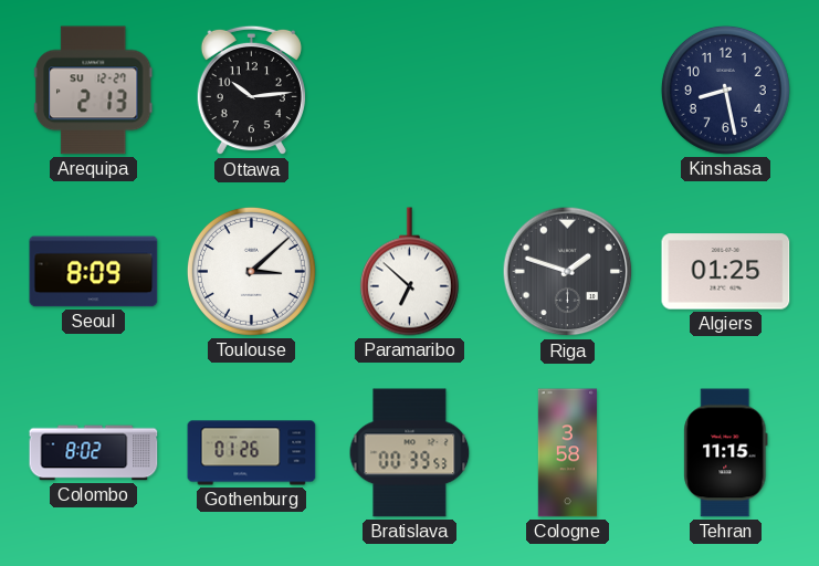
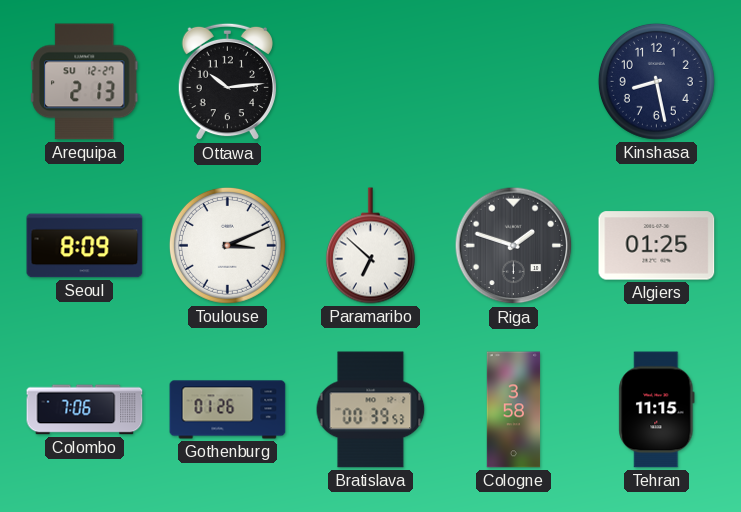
Toulouse: 3:08 -> 3:11 (227, 245)
Colombo: 8:02 -> 7:06 (85, 410)
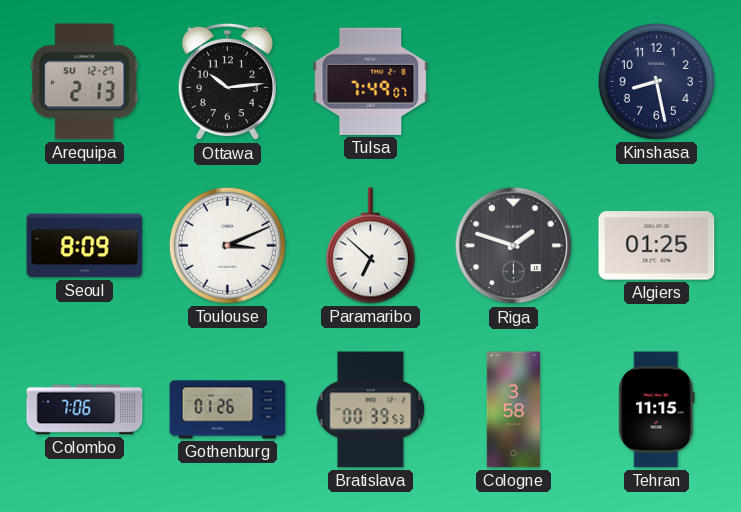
Tulsa: none -> 7:49 (371, 81)
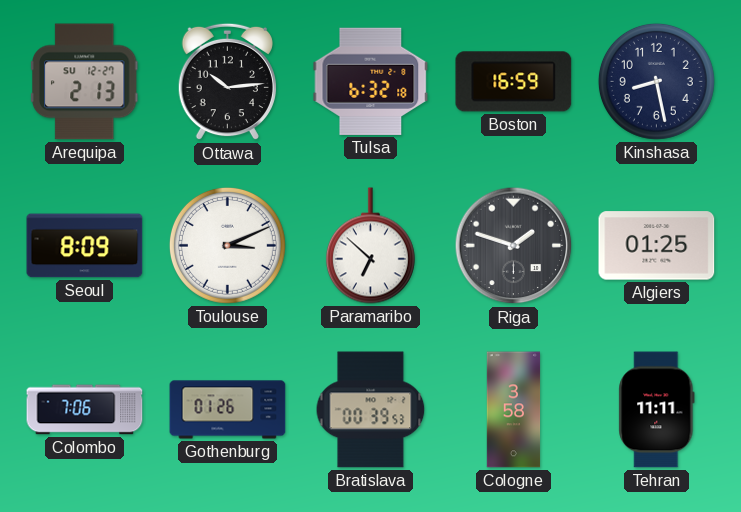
Tulsa: 7:49 -> 6:32 (371, 81)
Boston: none -> 16:59 (514, 82)
Tehran: 11:15 -> 11:11 (657, 410)
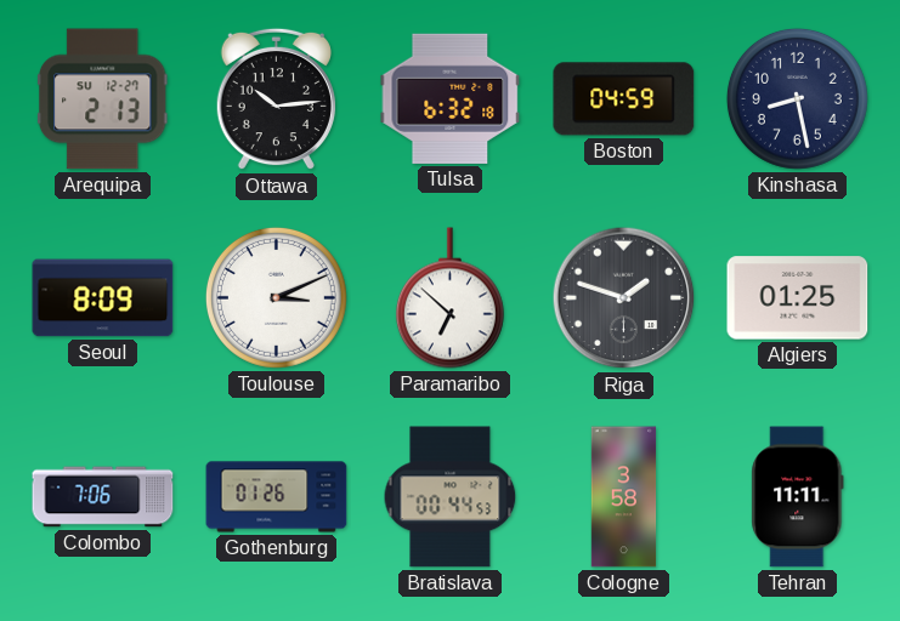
Boston: 16:59 -> 04:59 (624, 99)
Bratislava: 00:39 -> 00:44 (451, 497)
